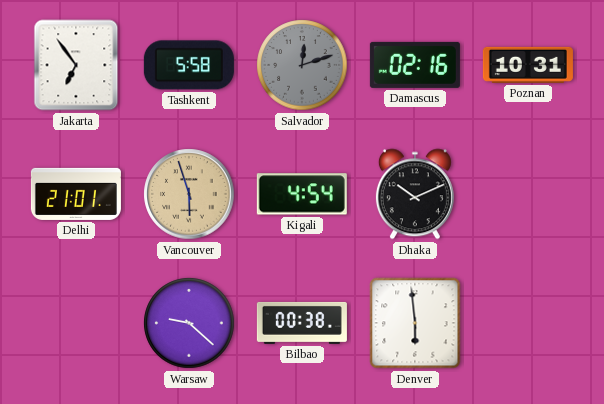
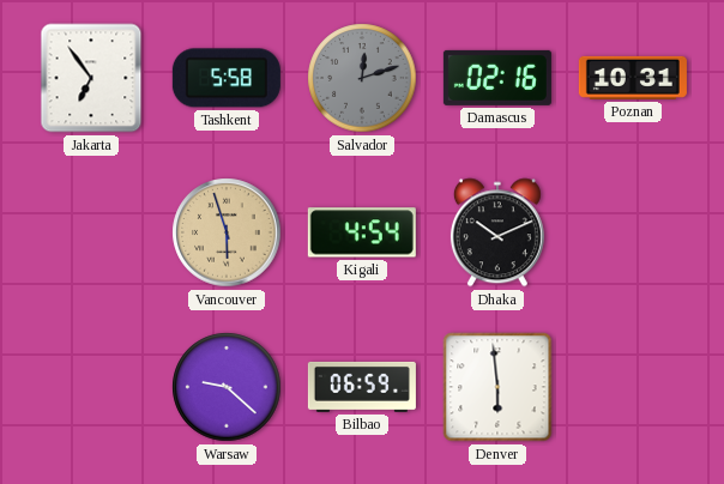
Delhi: 21:01 -> none (76, 194)
Bilbao: 00:38 -> 06:59 (362, 387)
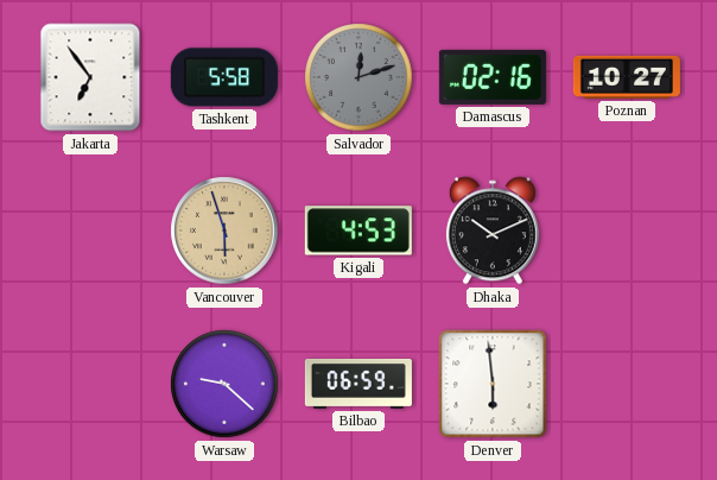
Poznan: 10:31 -> 10:27 (627, 77)
Kigali: 4:54 -> 4:53 (358, 230)
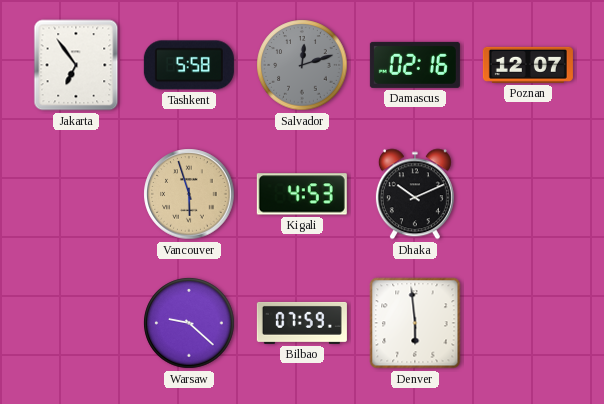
Poznan: 10:27 -> 12:07 (528, 65)
Bilbao: 06:59 -> 07:59 (302, 323)
